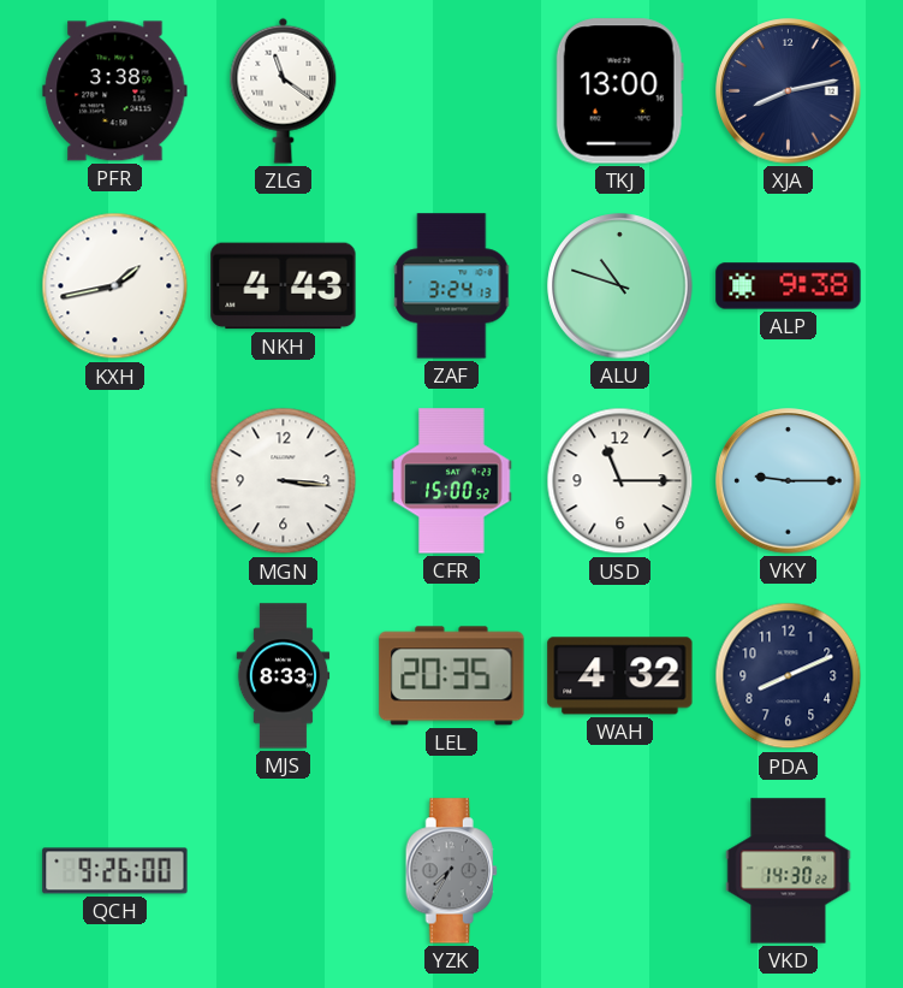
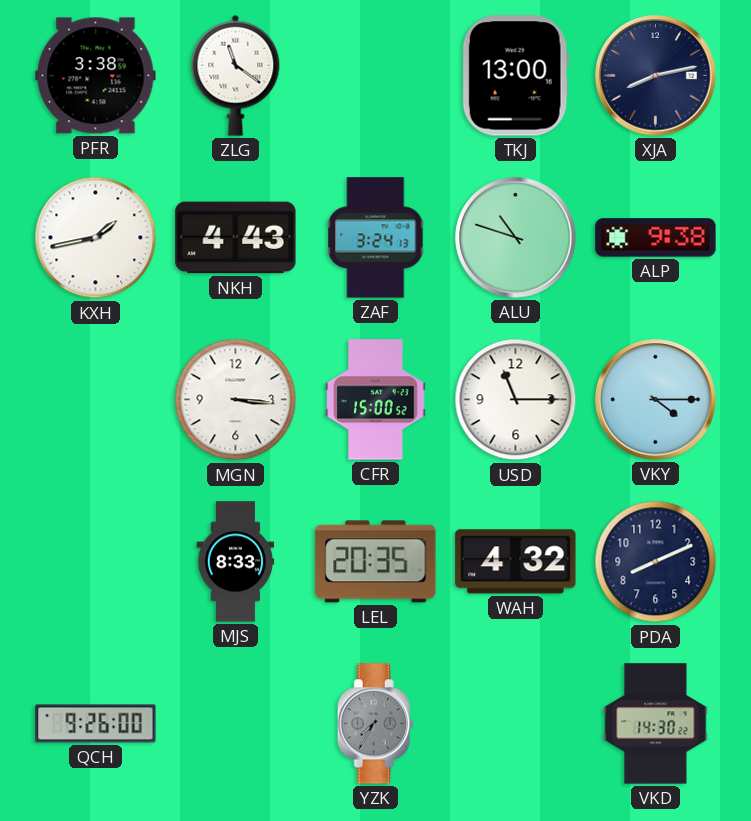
VKY: 9:15 -> 4:15 (656, 400)
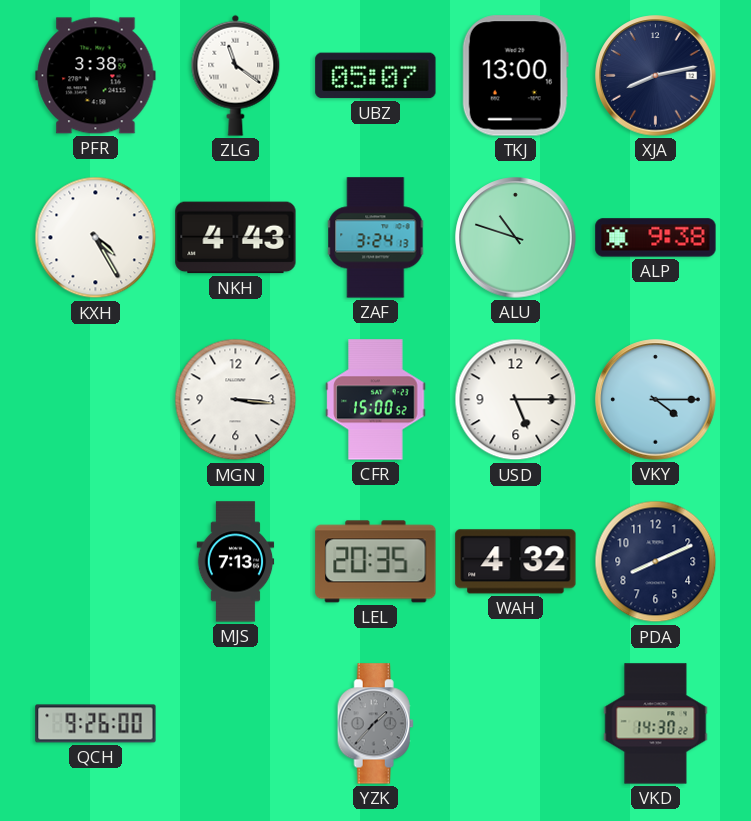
UBZ: none -> 05:07 (376, 76)
KXH: 1:43 -> 4:25 (96, 238)
USD: 11:15 -> 5:15 (516, 400)
MJS: 8:33 -> 7:13 (236, 562)
YZK: 7:35 -> 1:37 (375, 724)
